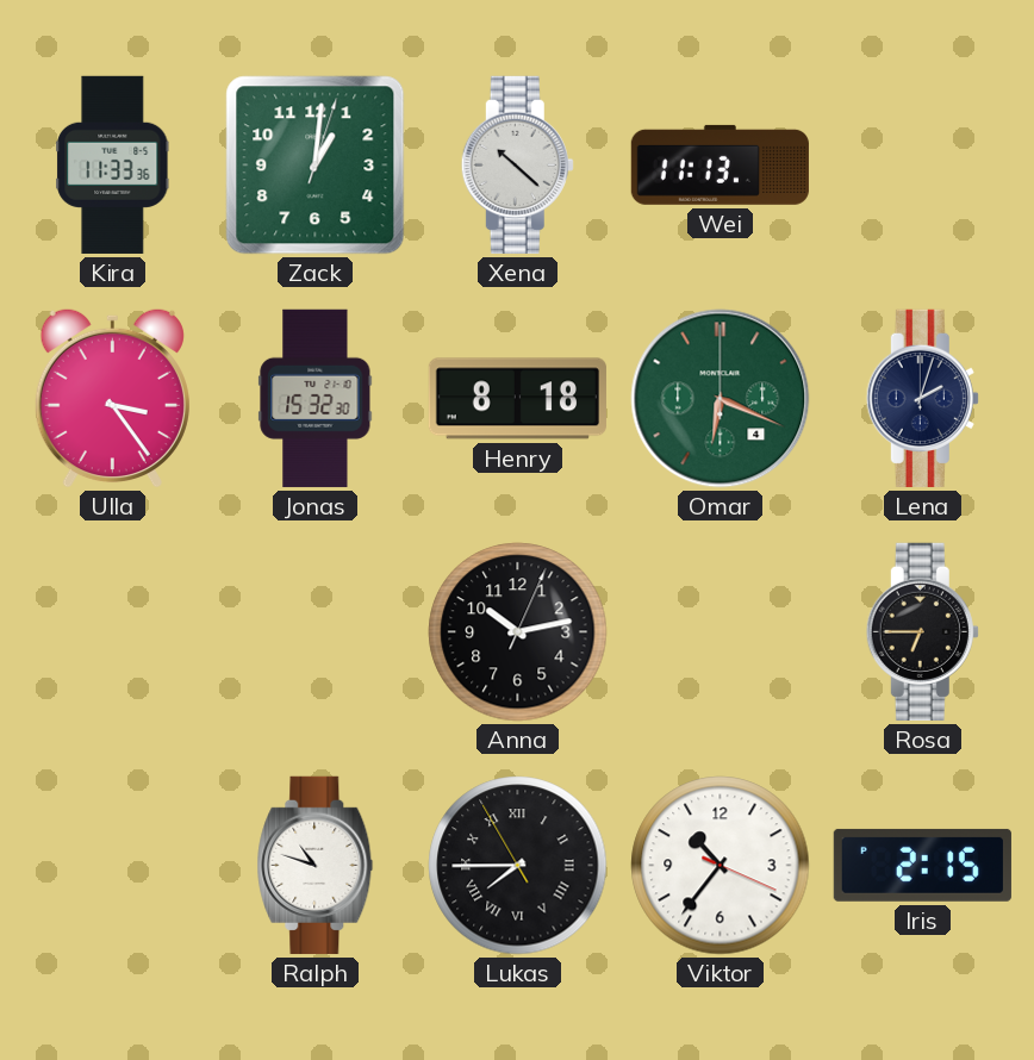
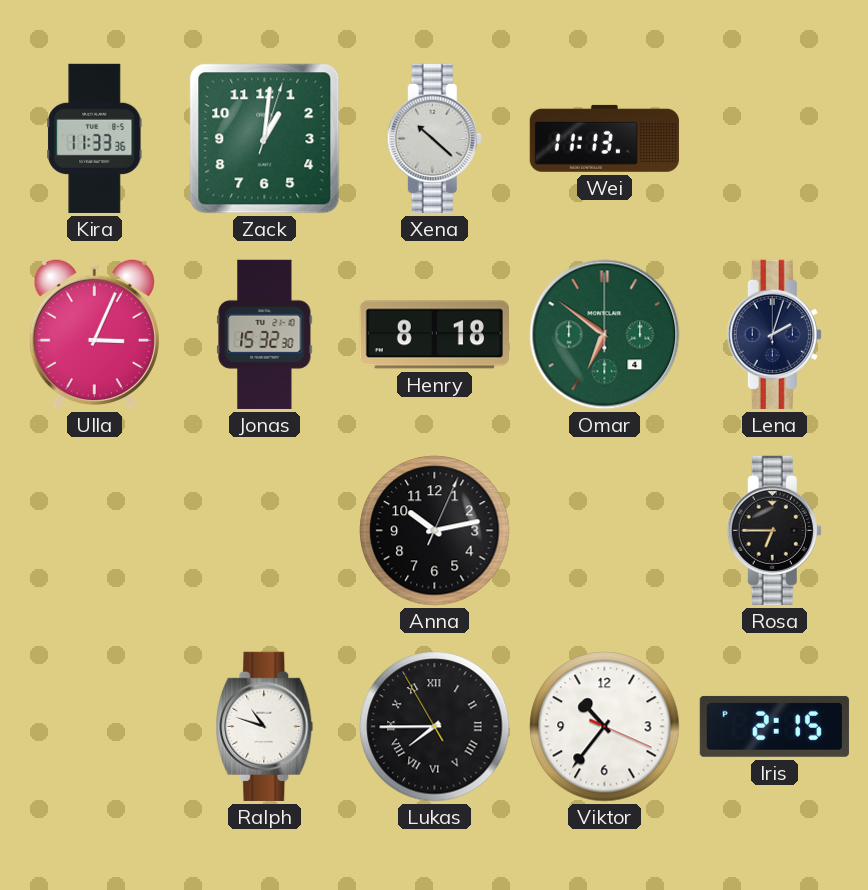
Ulla: 3:24 -> 3:04 (94, 334)
Omar: 6:19 -> 6:51 (605, 335)
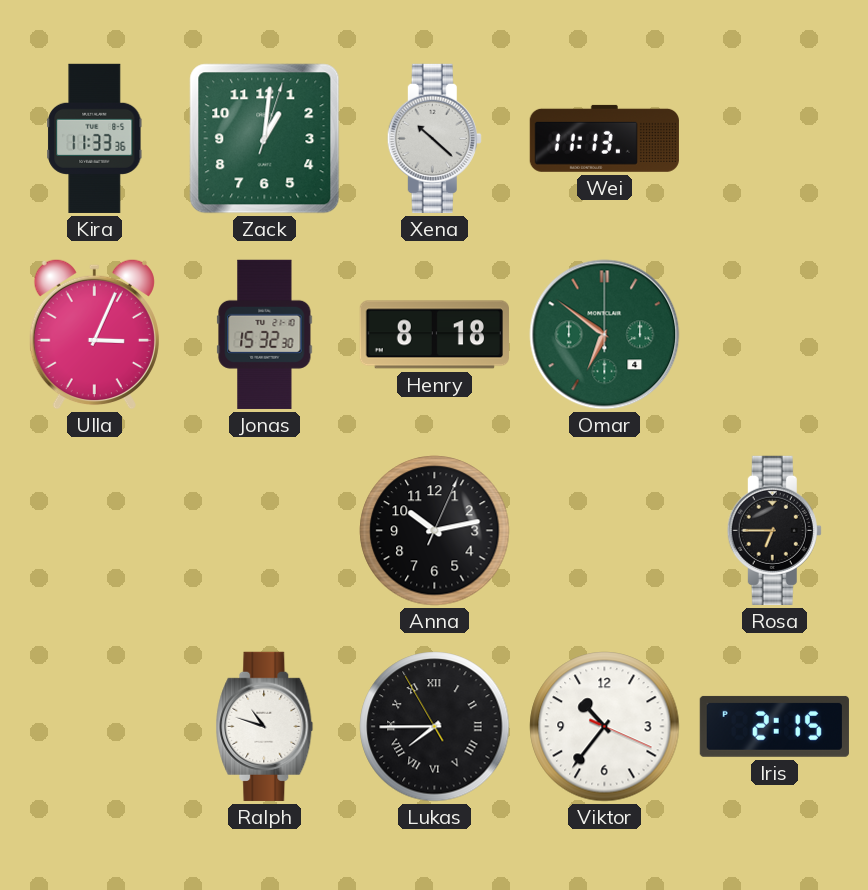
Lena: 2:03 -> none (774, 334)
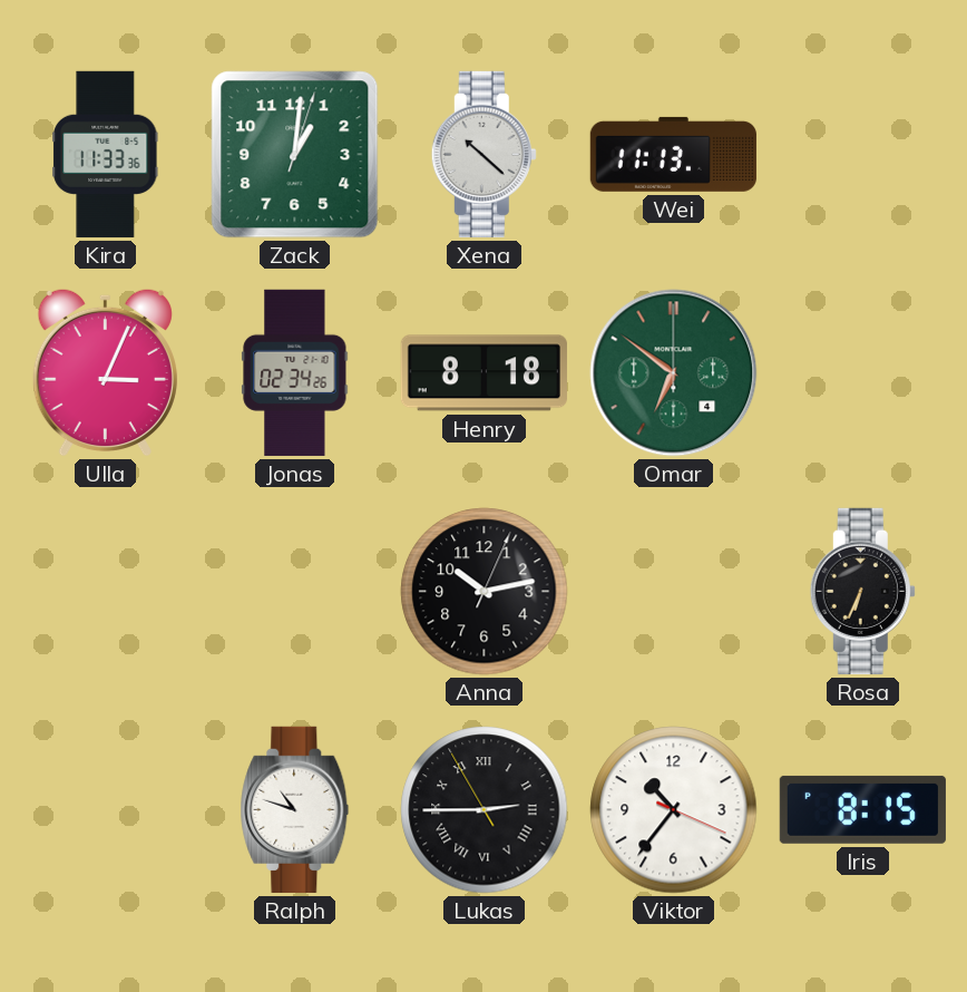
Jonas: 15:32 -> 02:34 (295, 372)
Rosa: 6:45 -> 6:34 (862, 591)
Lukas: 7:44 -> 2:44 (485, 810)
Iris: 2:15 -> 8:15 (862, 809)
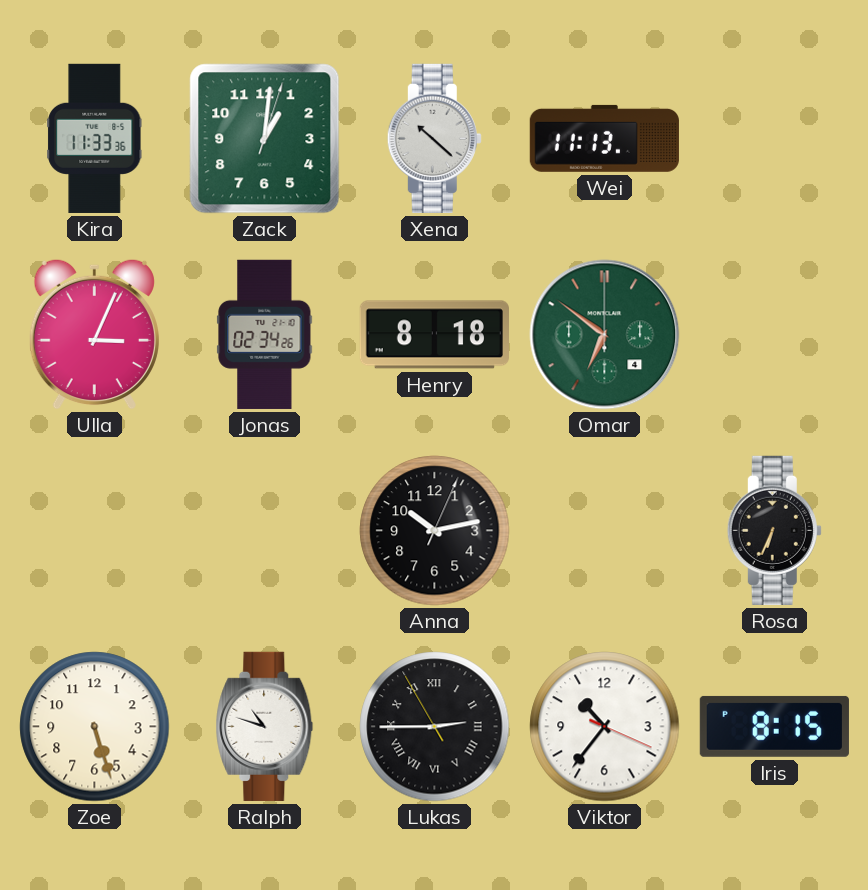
Zoe: none -> 5:27 (95, 727)
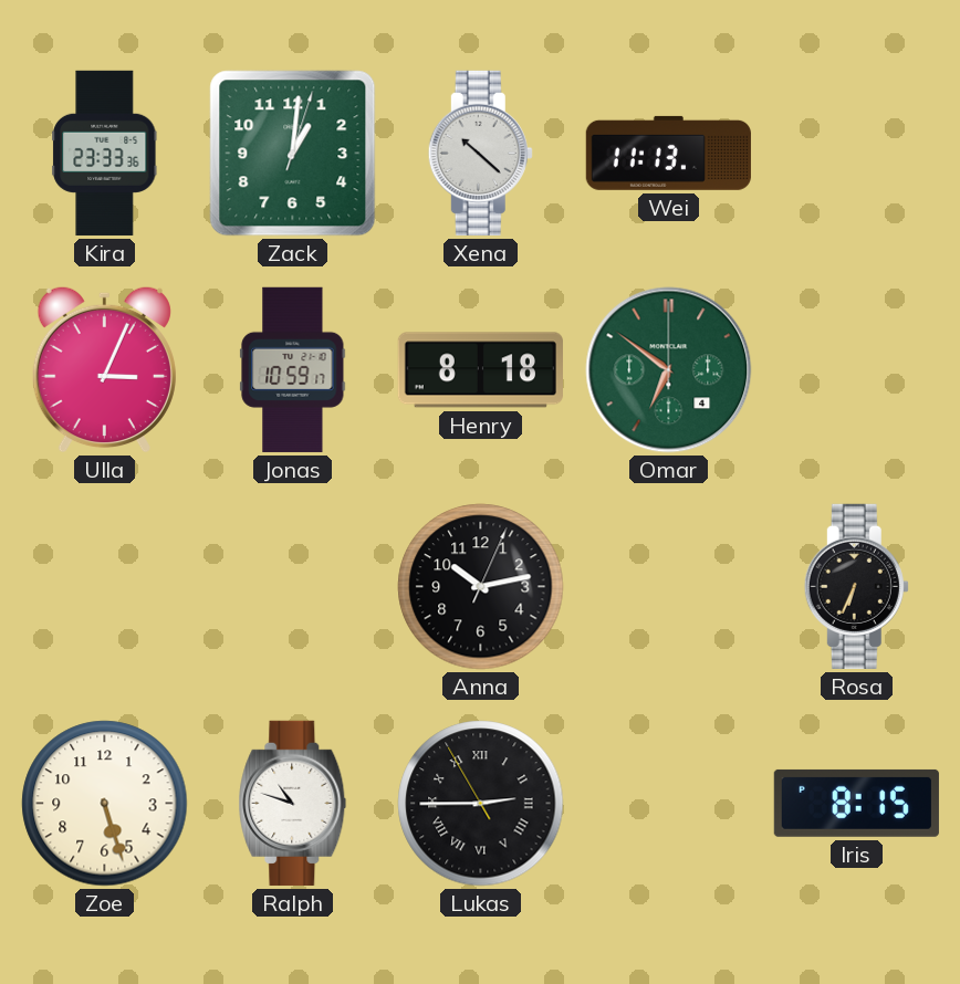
Kira: 11:33 -> 23:33 (105, 153)
Jonas: 02:34 -> 10:59 (293, 369)
Viktor: 10:36 -> none (605, 727)
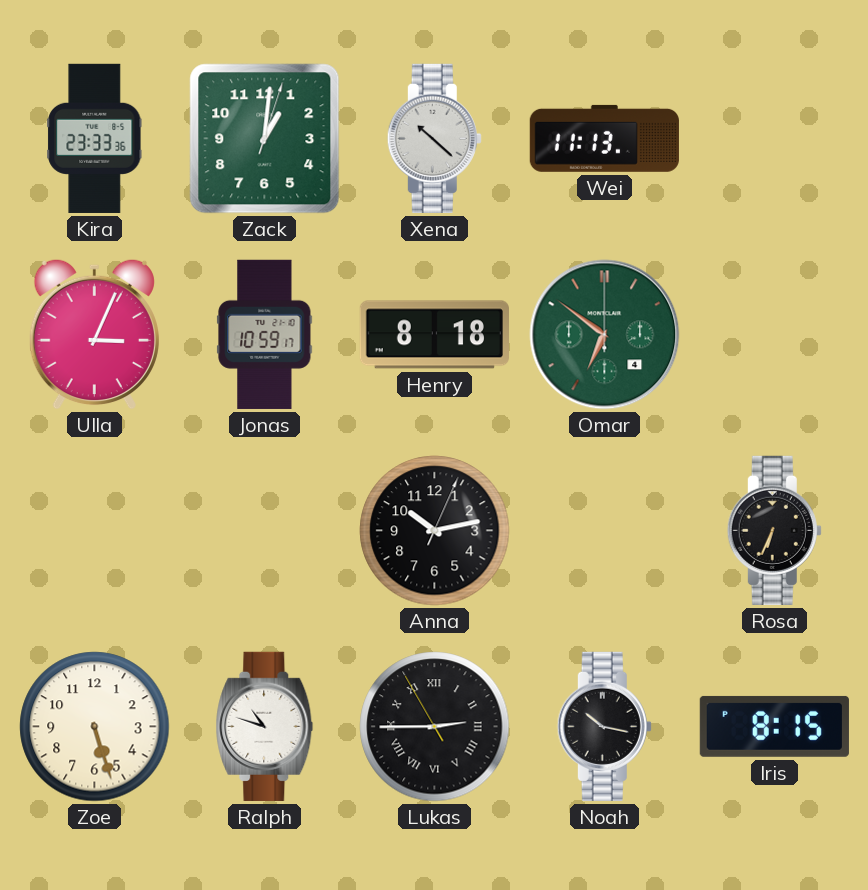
Noah: none -> 10:17 (604, 726)
